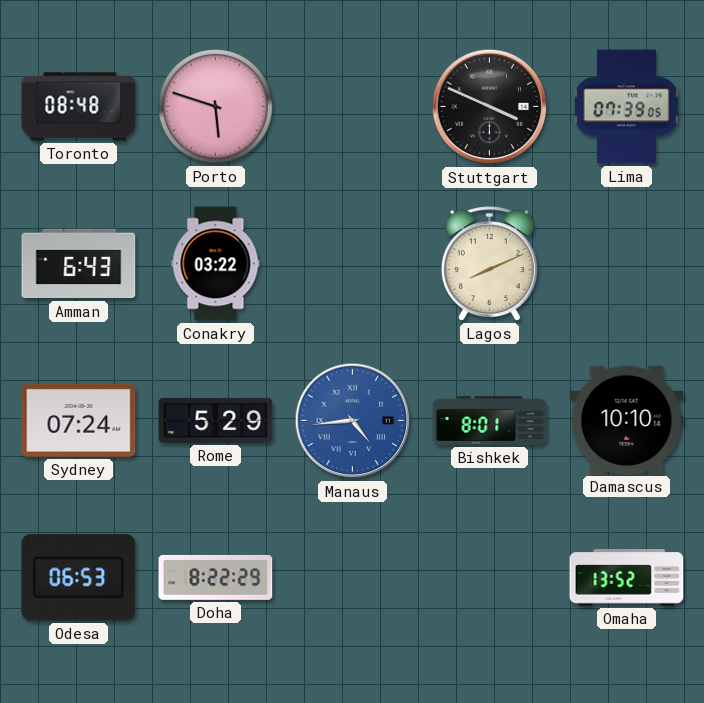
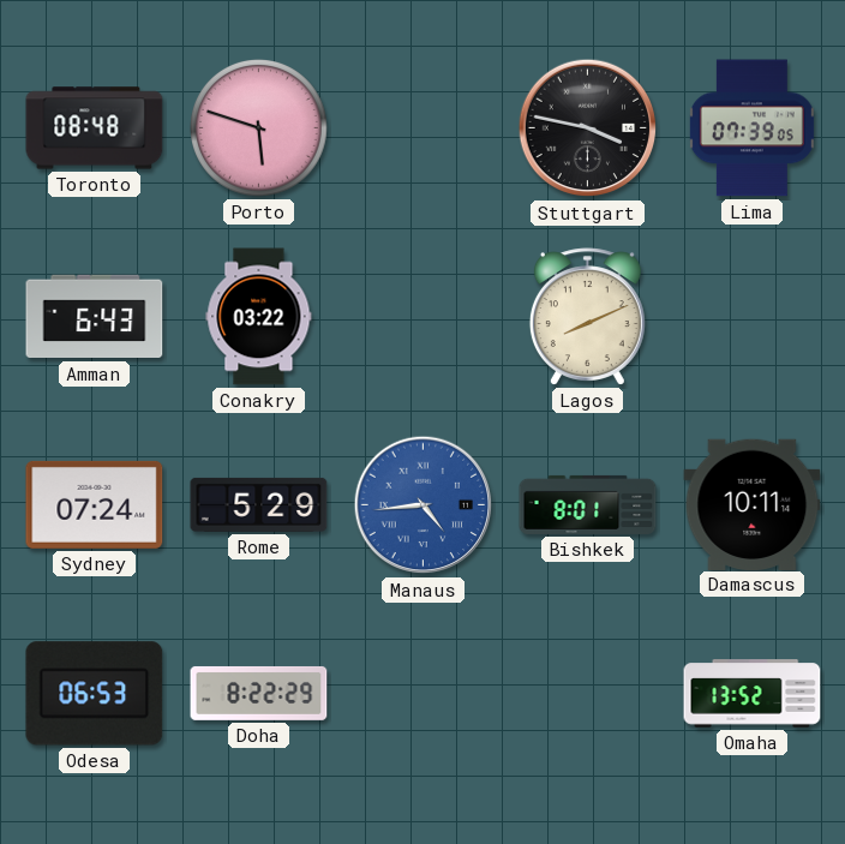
Stuttgart: 3:49 -> 3:47 (588, 128)
Damascus: 10:10 -> 10:11 (753, 504)
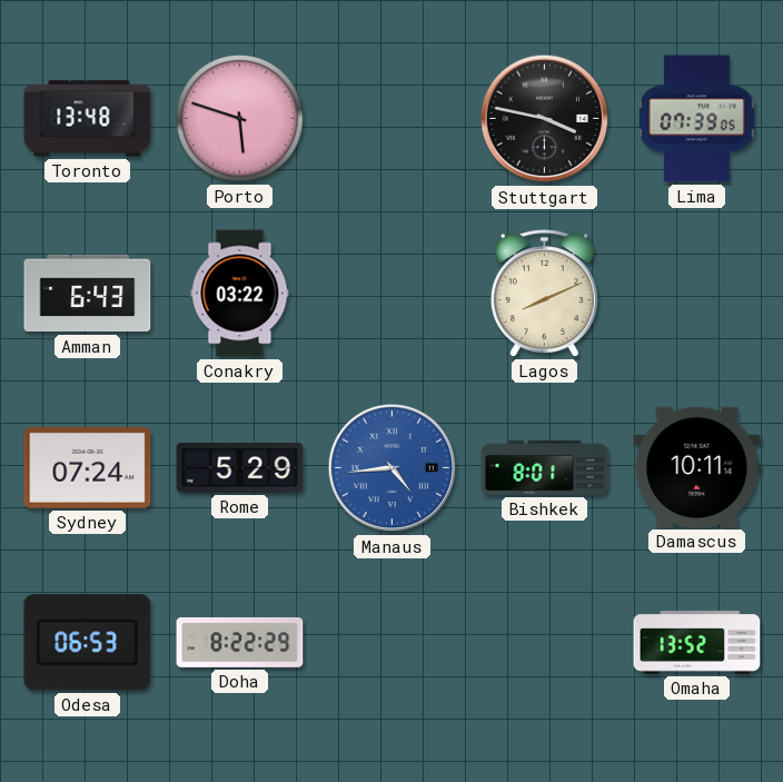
Toronto: 08:48 -> 13:48 (88, 119)
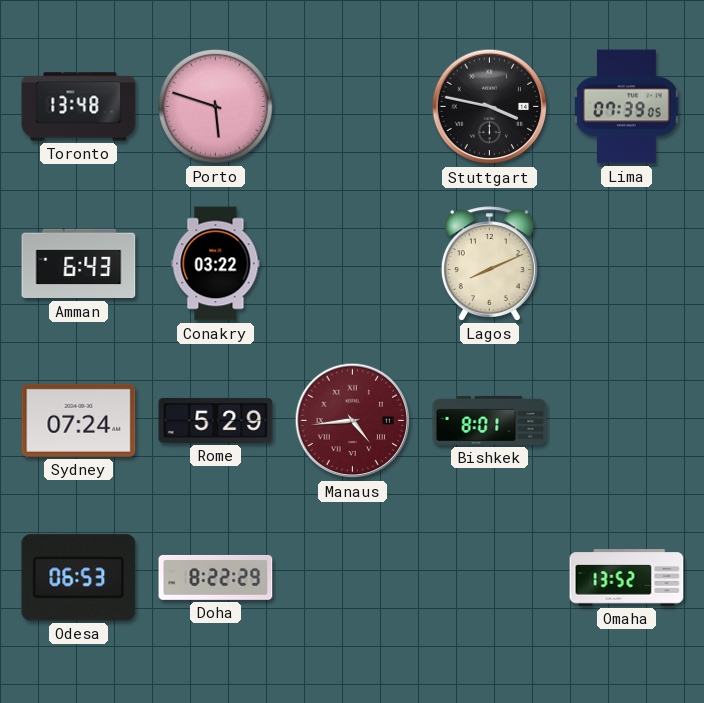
Manaus dial: blue -> burgundy (353, 421)
Damascus: 10:11 -> none (697, 467)
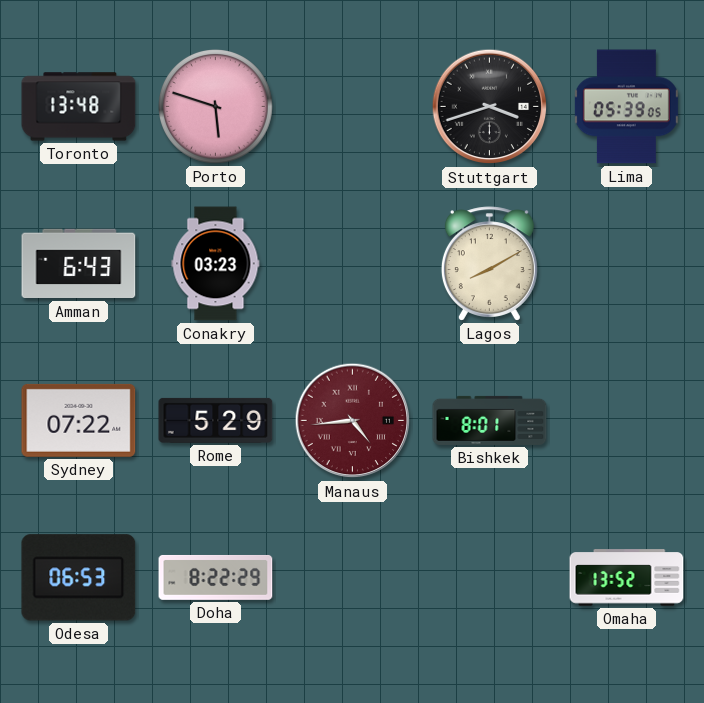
Stuttgart: 3:47 -> 3:42 (490, 107)
Lima: 07:39 -> 05:39 (626, 107)
Conakry: 03:22 -> 03:23 (216, 264)
Lagos: 8:11 -> 8:10 (489, 264)
Sydney: 07:24 -> 07:22 (79, 420)
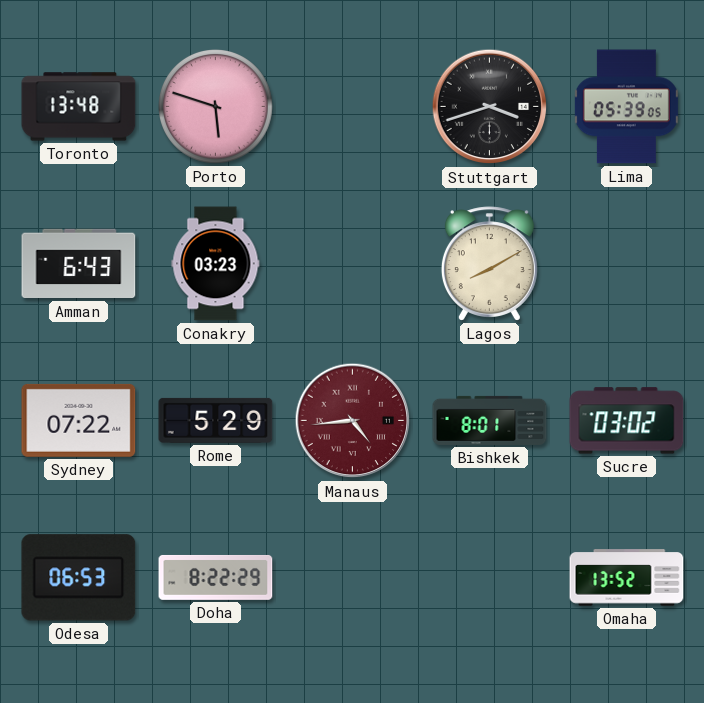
Sucre: none -> 03:02 (627, 421)
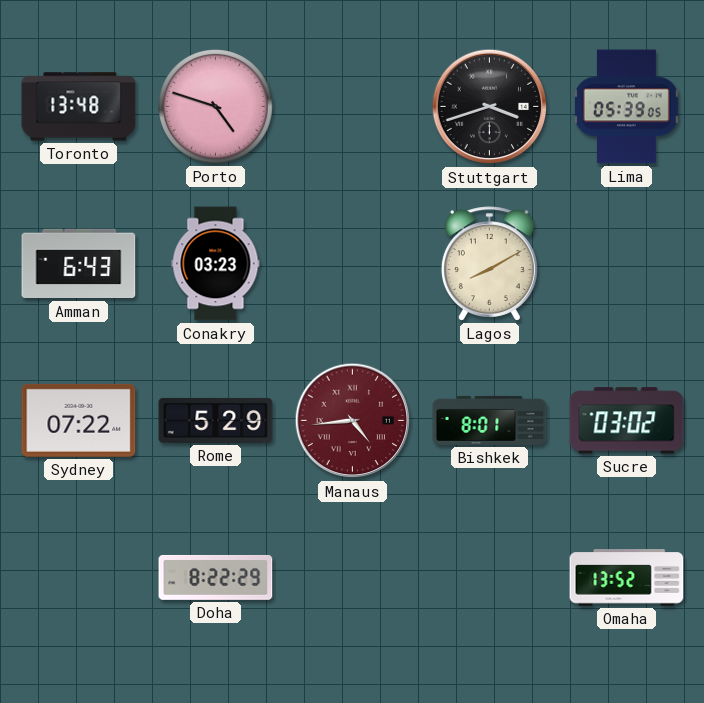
Porto: 5:48 -> 4:48 (216, 107)
Odesa: 06:53 -> none (79, 578)
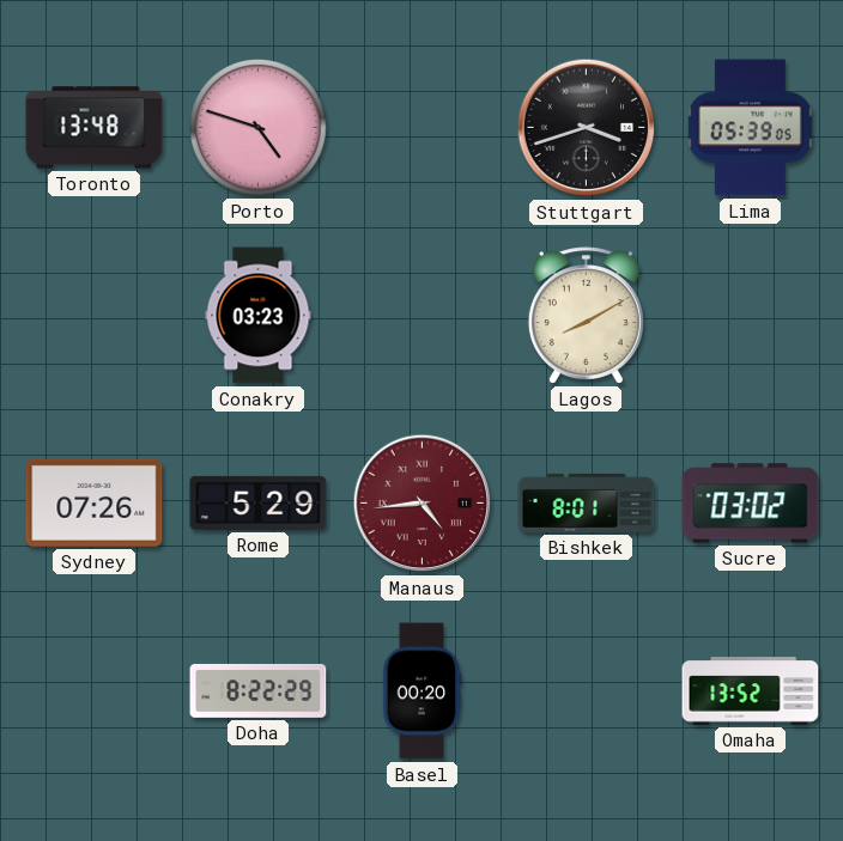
Amman: 6:43 -> none (79, 264)
Sydney: 07:22 -> 07:26 (95, 502)
Basel: none -> 00:20 (421, 691)
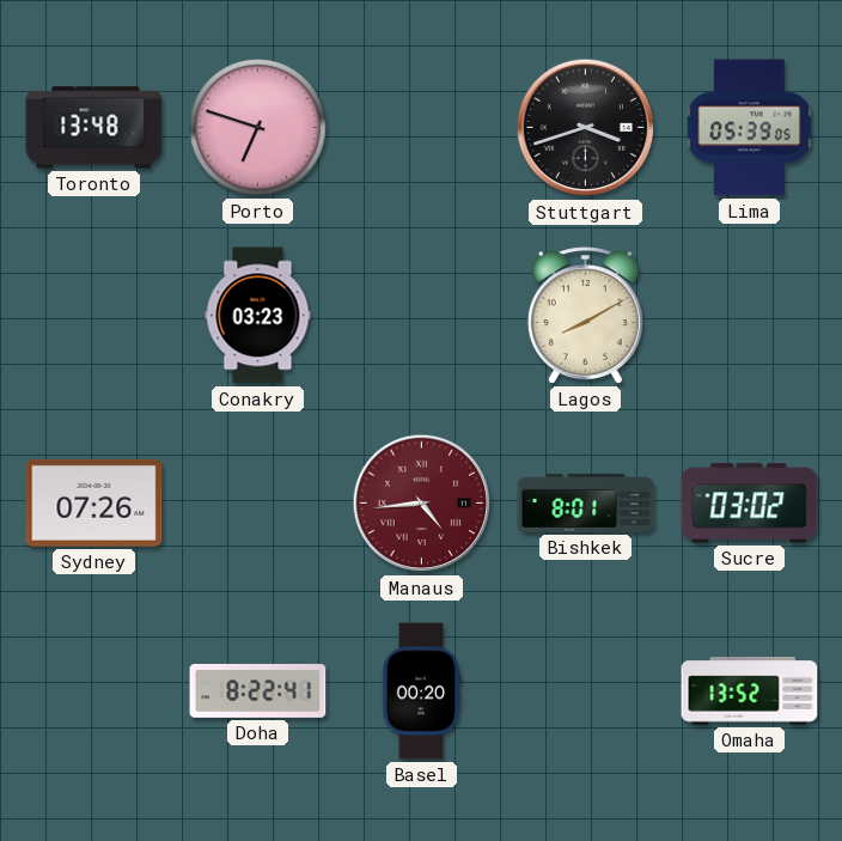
Porto: 4:48 -> 6:48 (258, 128)
Rome: 5:29 -> none (259, 502)
Doha: 8:22:29 -> 8:22:41 (258, 690)
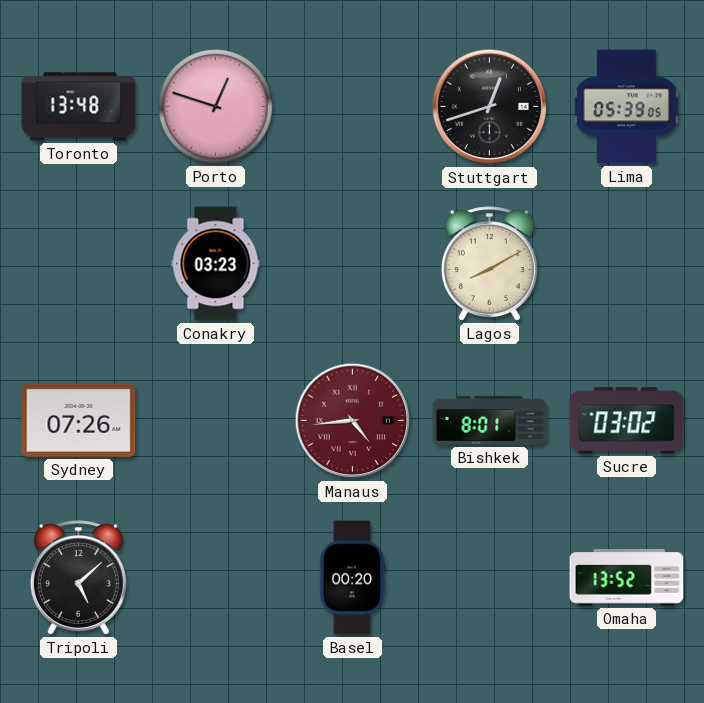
Porto: 6:48 -> 12:48 (216, 107)
Stuttgart: 3:42 -> 12:42 (490, 107)
Tripoli: none -> 5:08 (78, 578)
Doha: 8:22 -> none (258, 690)
